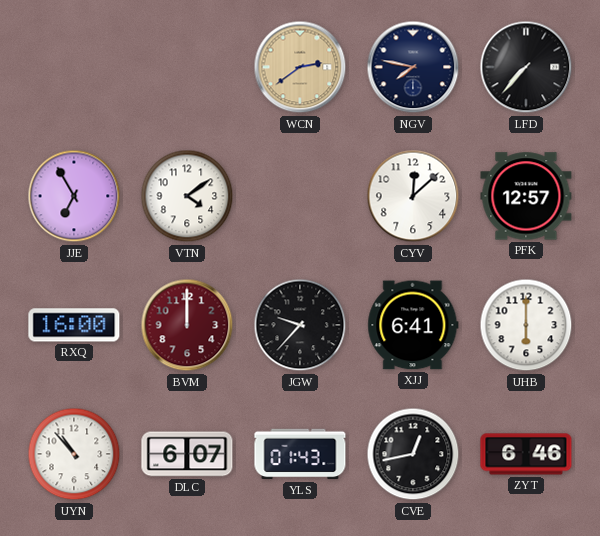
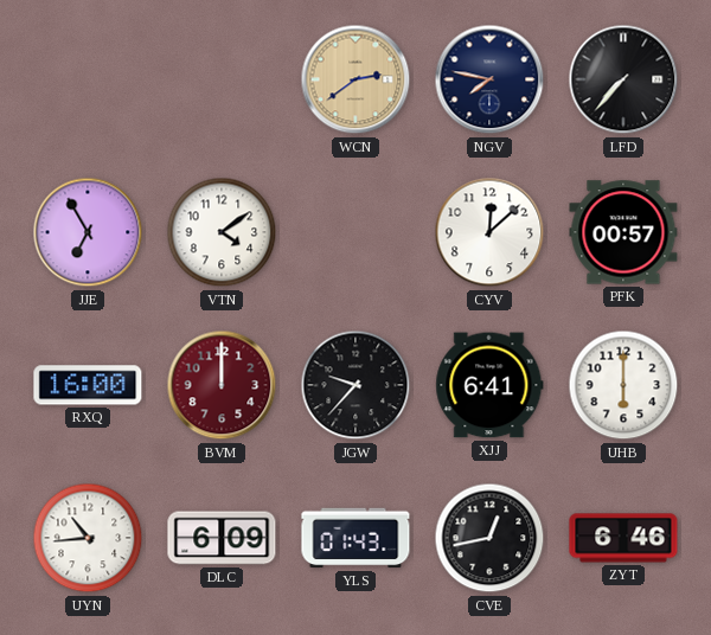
PFK: 12:57 -> 00:57 (623, 232)
UYN: 10:53 -> 10:44 (88, 538)
DLC: 6:07 -> 6:09 (222, 538)
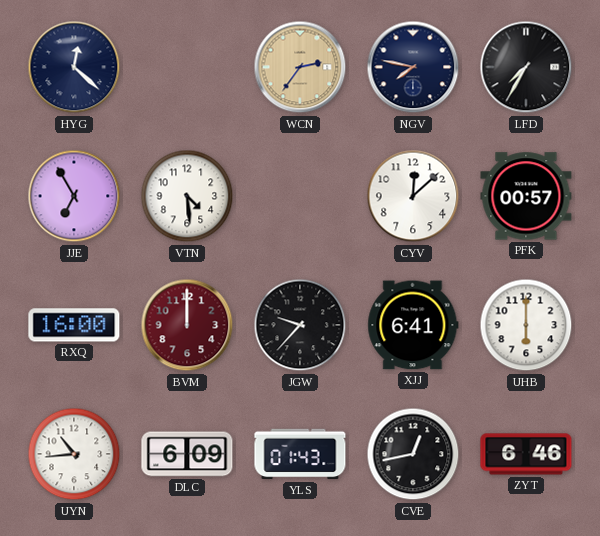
HYG: none -> 12:22 (74, 67)
WCN: 2:39 -> 2:36 (300, 67)
LFD: 7:37 -> 7:35 (526, 67)
VTN: 4:09 -> 4:29 (187, 196)
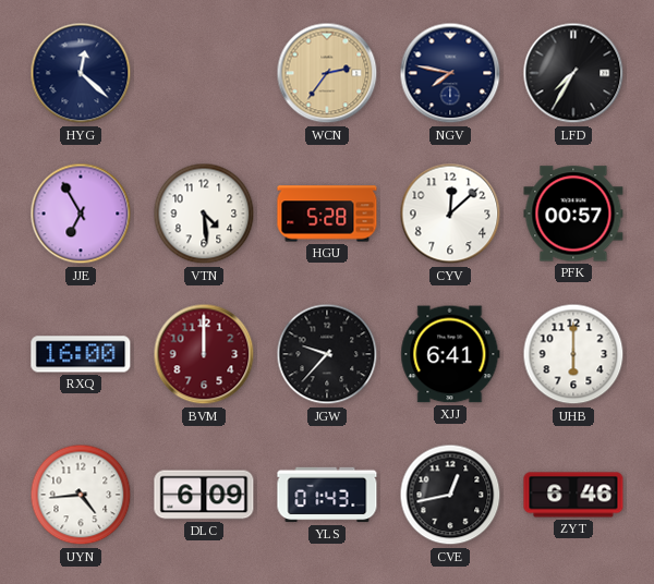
HGU: none -> 5:28 (327, 214)
UYN: 10:44 -> 4:44 (81, 495)
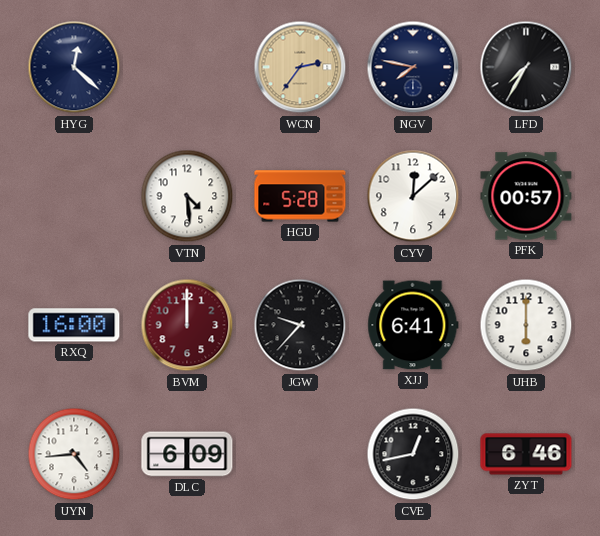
JJE: 6:55 -> none (81, 214)
YLS: 01:43 -> none (327, 495)
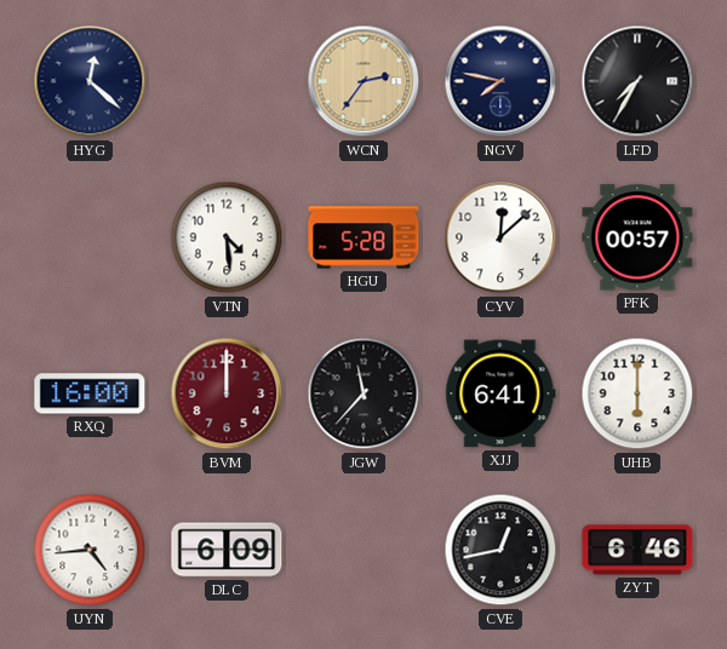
JGW: 9:37 -> 11:37 (363, 394)
